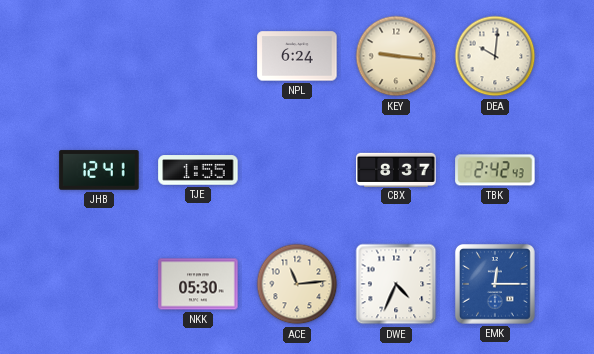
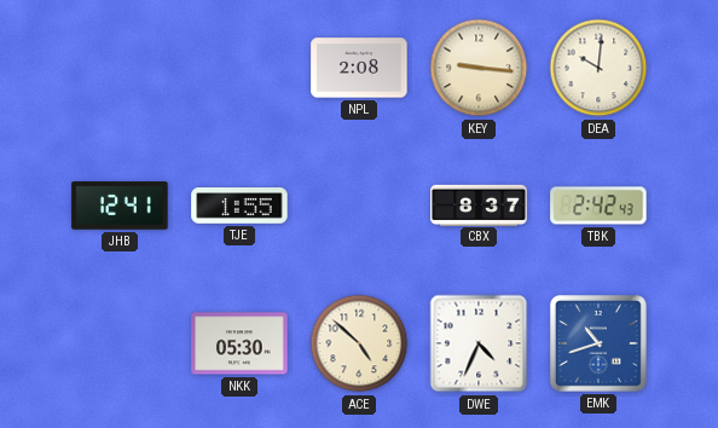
NPL: 6:24 -> 2:08 (359, 68)
ACE: 11:14 -> 4:52 (359, 343)
EMK: 12:15 -> 10:42 (598, 343)
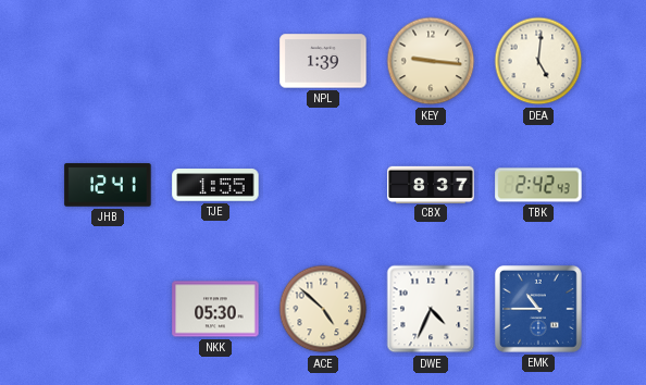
NPL: 2:08 -> 1:39 (323, 61)
DEA: 10:01 -> 5:01 (538, 61)
EMK: 10:42 -> 10:45 (538, 309)
